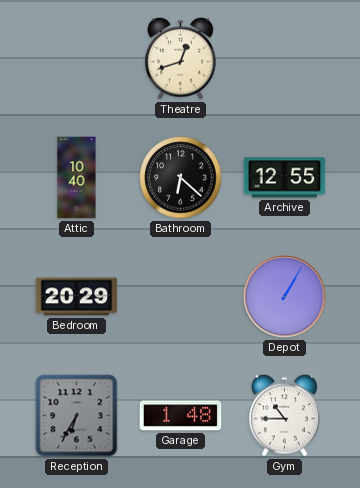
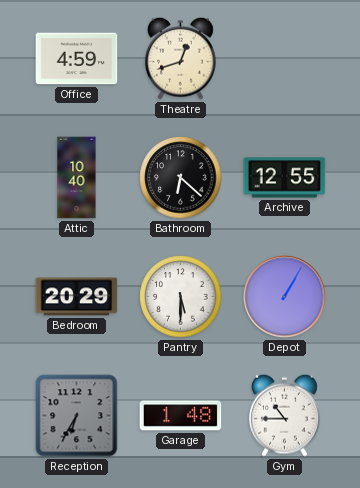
Office: none -> 4:59 (77, 59)
Pantry: none -> 5:30 (181, 297)
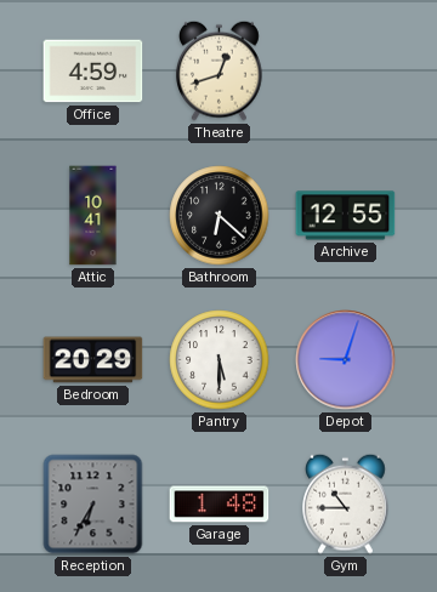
Attic: 10:40 -> 10:41 (93, 216)
Depot: 1:05 -> 9:03 (346, 360)
